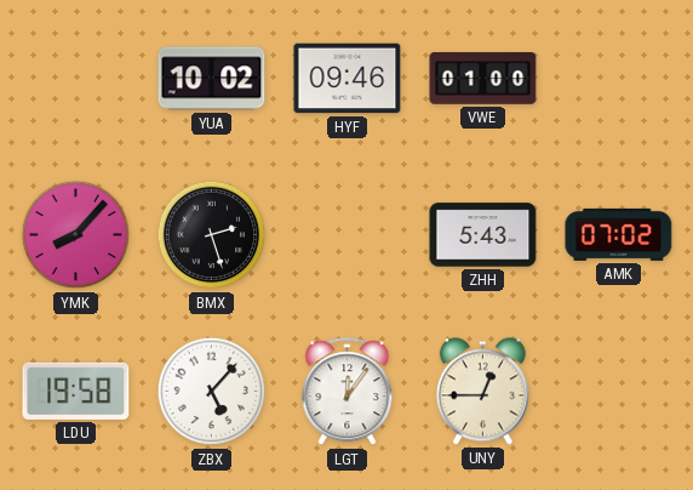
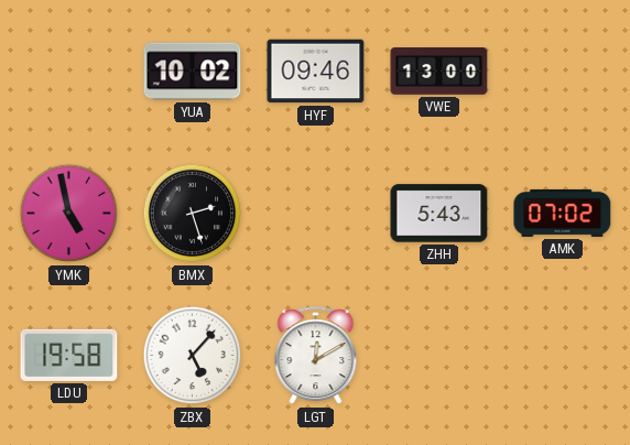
VWE: 01:00 -> 13:00 (439, 72)
YMK: 8:07 -> 4:58 (69, 214)
LGT: 12:06 -> 12:10 (316, 356)
UNY: 12:45 -> none (482, 392)
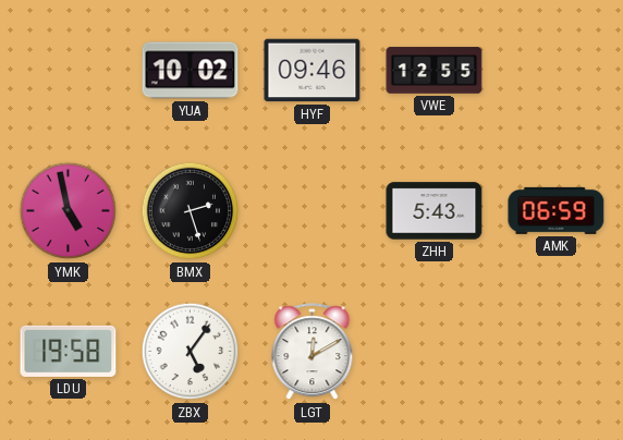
VWE: 13:00 -> 12:55 (435, 71)
AMK: 07:02 -> 06:59 (557, 210)
ZBX: 5:07 -> 5:06 (191, 352)
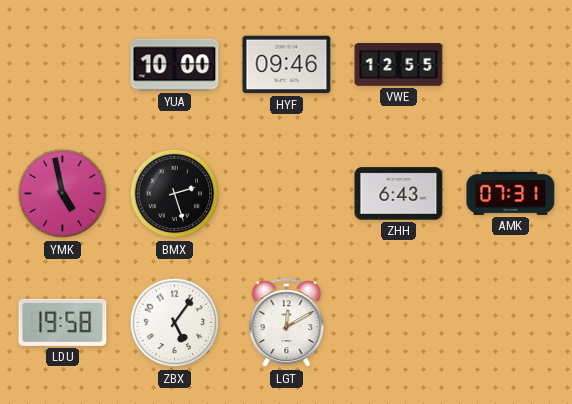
YUA: 10:02 -> 10:00 (175, 65)
ZHH: 5:43 -> 6:43 (399, 194)
AMK: 06:59 -> 07:31 (511, 193)
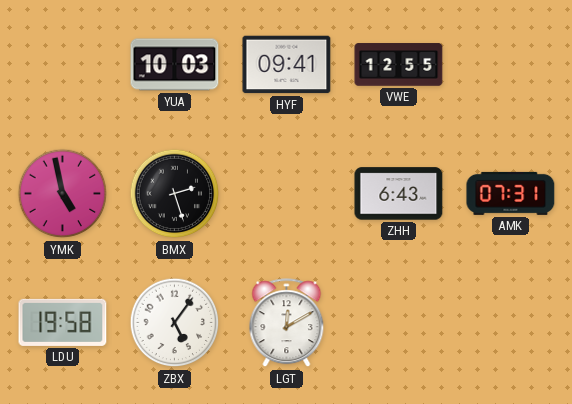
YUA: 10:00 -> 10:03 (175, 65)
HYF: 09:46 -> 09:41 (287, 65)
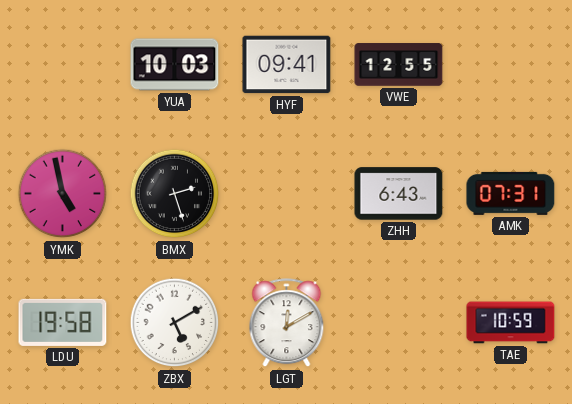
ZBX: 5:06 -> 5:10 (175, 323)
TAE: none -> 10:59 (511, 323)
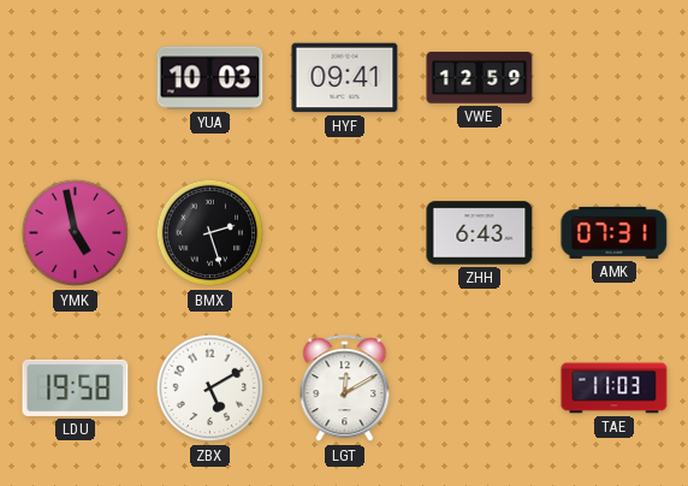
VWE: 12:55 -> 12:59 (480, 78)
TAE: 10:59 -> 11:03 (615, 389)
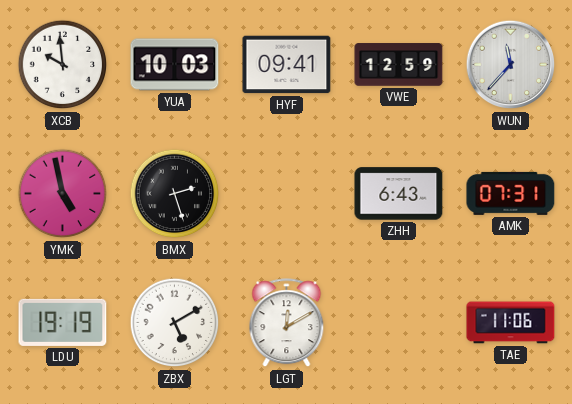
XCB: none -> 9:59 (63, 65)
WUN: none -> 11:37 (511, 65)
LDU: 19:58 -> 19:19 (63, 322)
TAE: 11:03 -> 11:06 (511, 323)
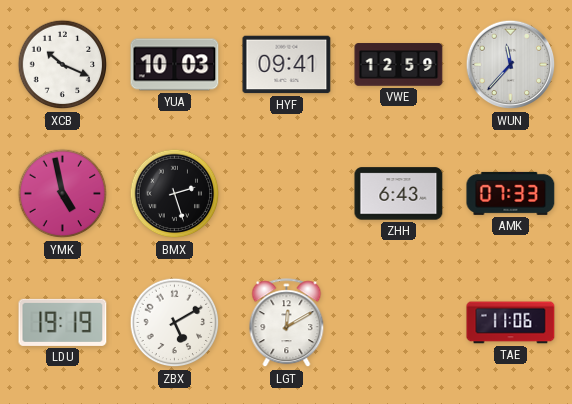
XCB: 9:59 -> 10:19 (63, 65)
AMK: 07:31 -> 07:33 (511, 193)
